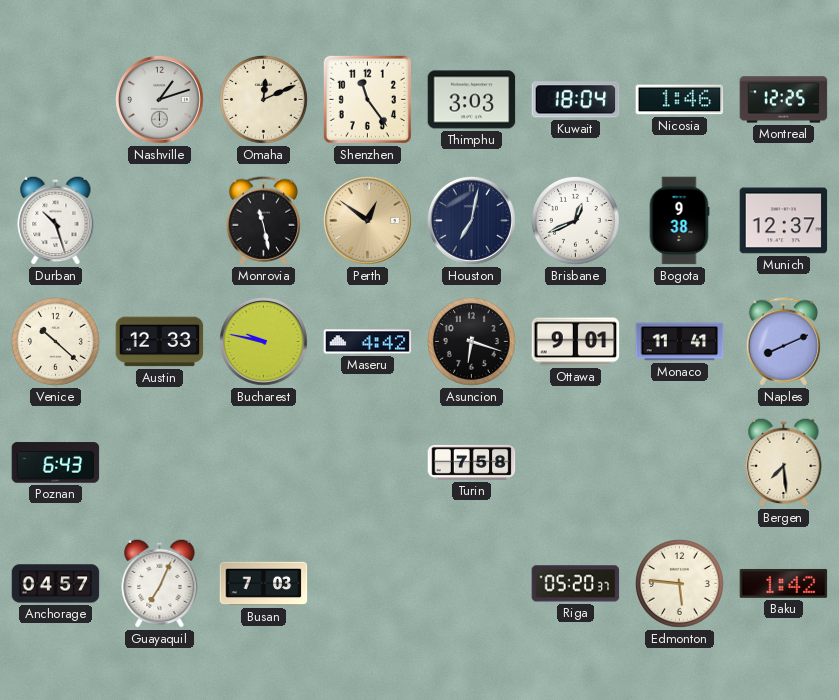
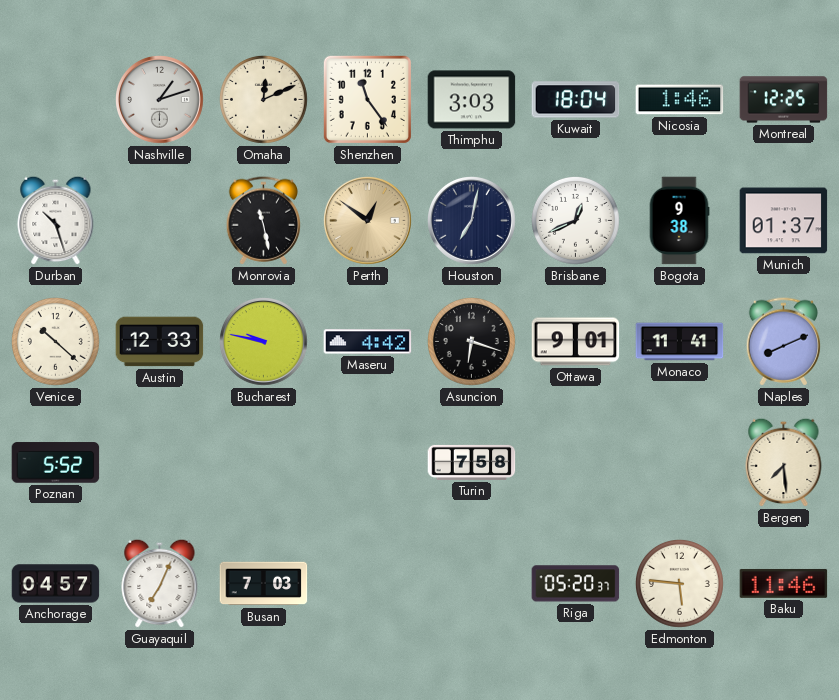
Munich: 12:37 -> 01:37 (784, 221)
Poznan: 6:43 -> 5:52 (56, 463)
Baku: 1:42 -> 11:46 (784, 583)
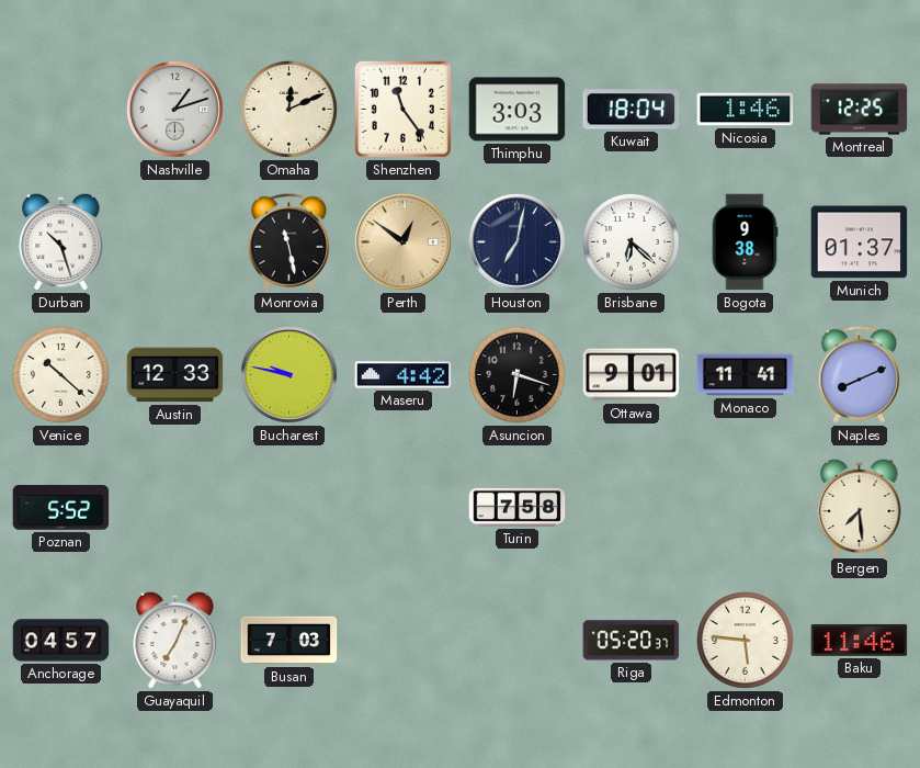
Brisbane: 12:41 -> 6:22 (631, 241)
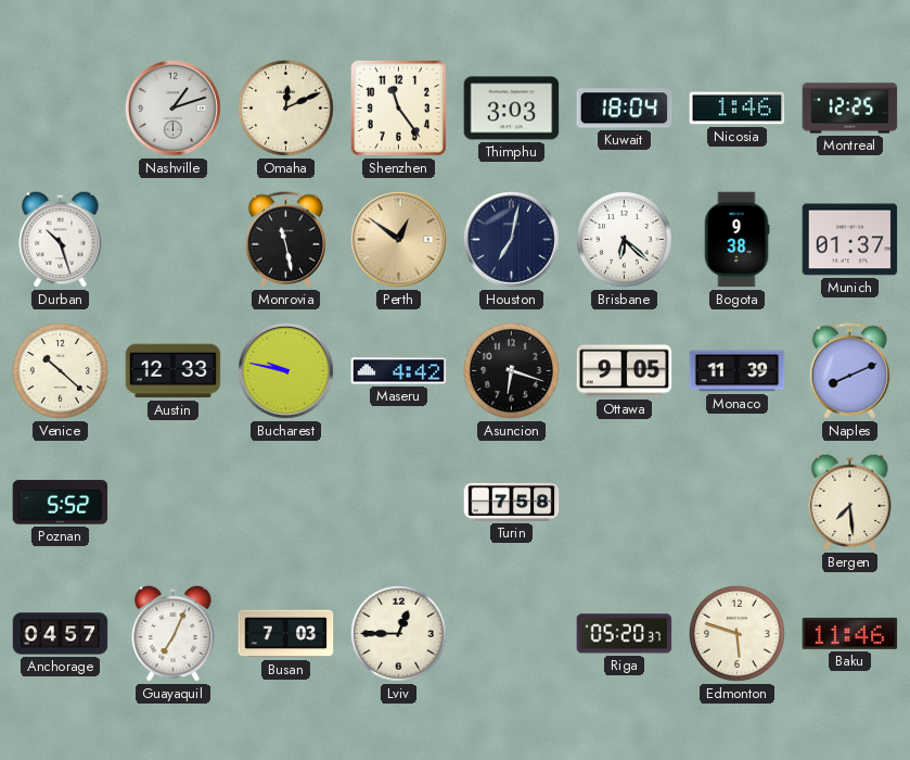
Ottawa: 9:01 -> 9:05 (625, 371)
Monaco: 11:41 -> 11:39 (738, 371)
Lviv: none -> 12:45 (398, 633)
Edmonton: 5:46 -> 5:48 (736, 633)
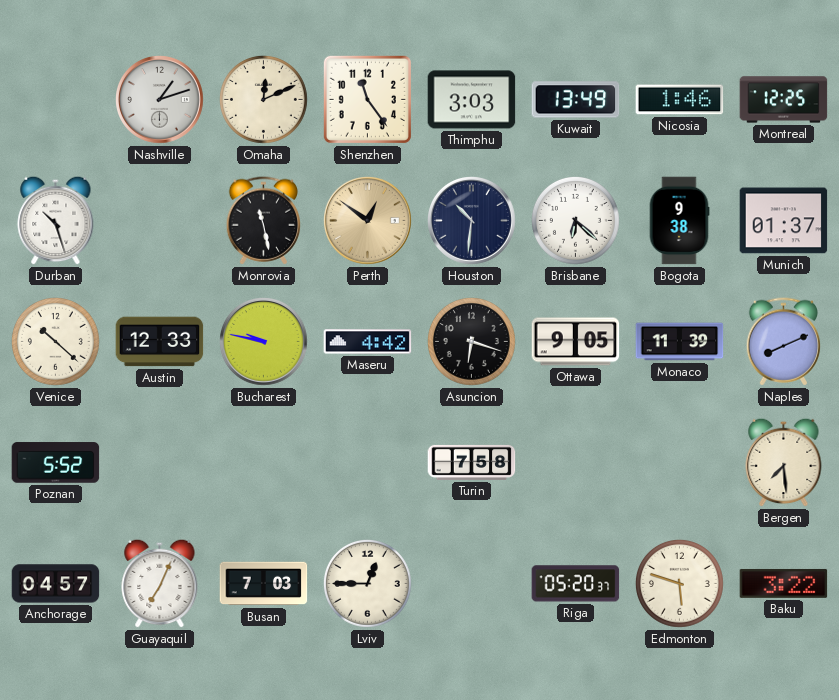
Kuwait: 18:04 -> 13:49 (576, 100)
Houston: 7:02 -> 10:31 (472, 221)
Baku: 11:46 -> 3:22 (784, 583)
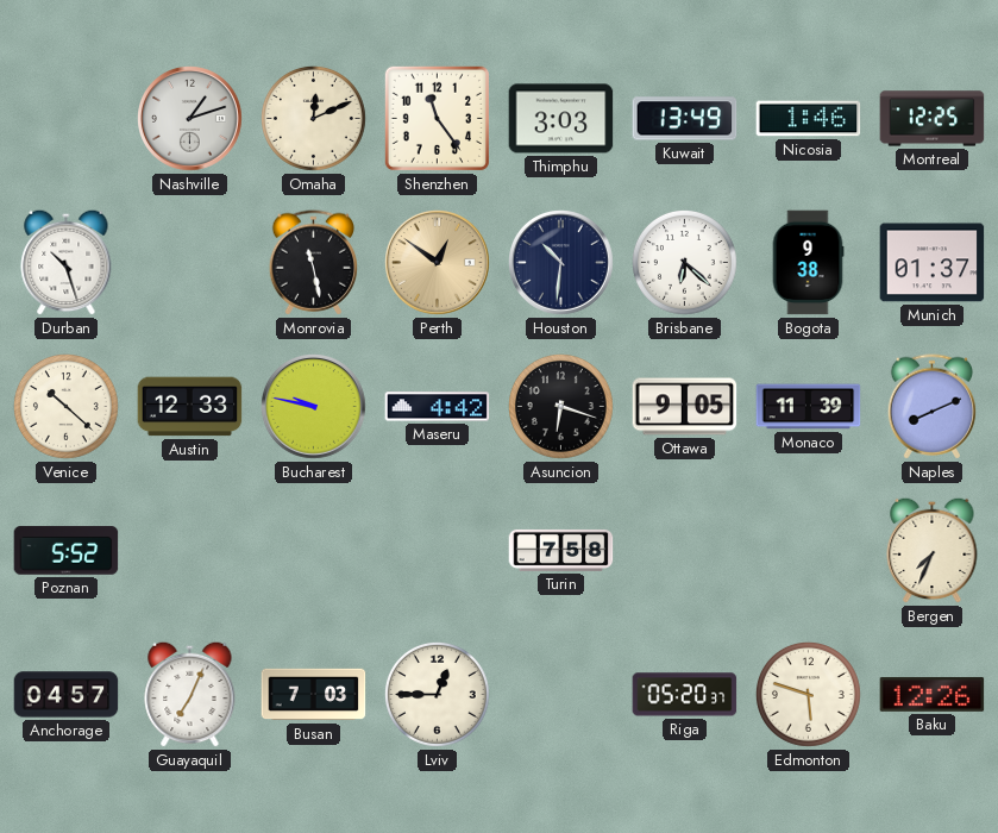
Bergen: 7:29 -> 7:34 (933, 550)
Baku: 3:22 -> 12:26 (933, 694)
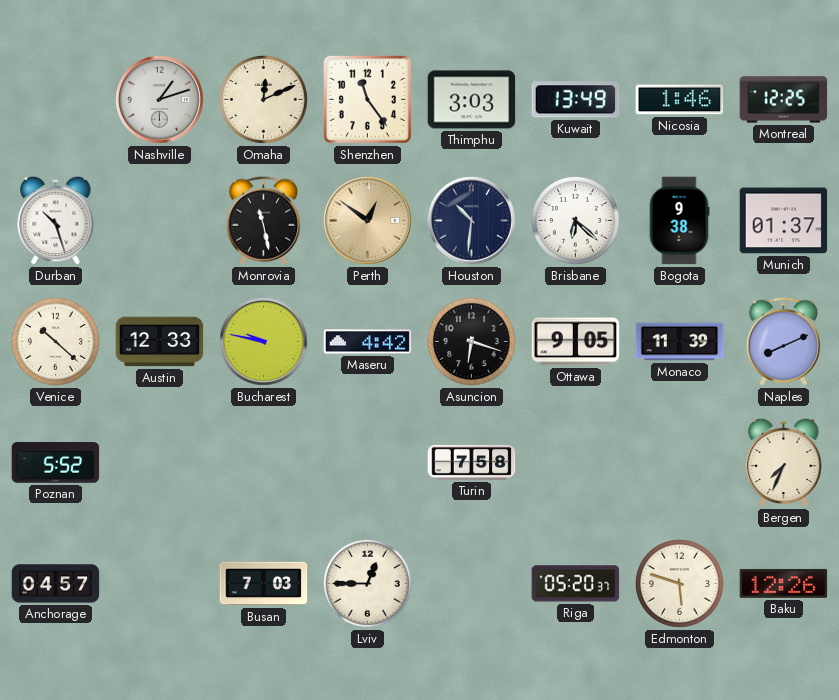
Guayaquil: 7:04 -> none (190, 694)
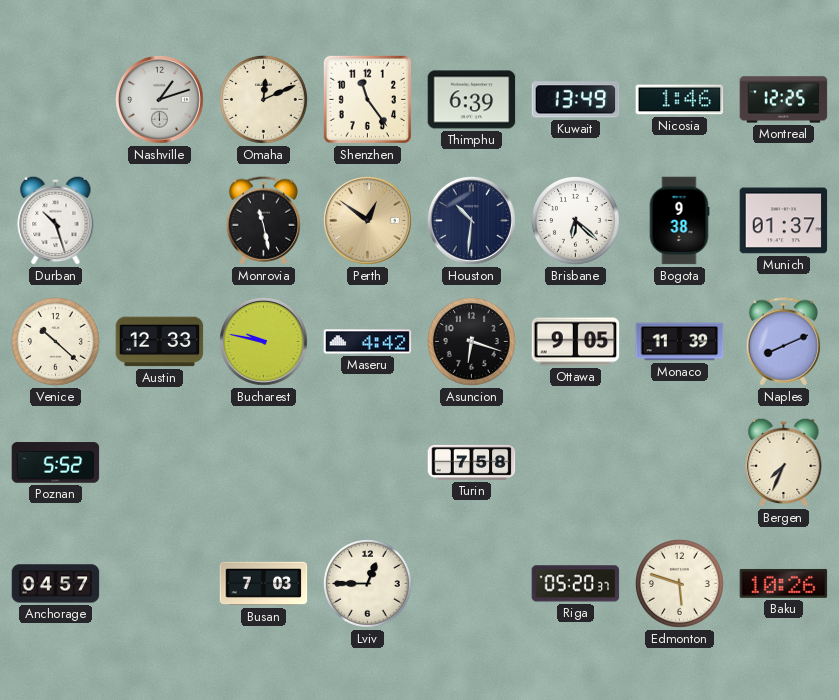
Thimphu: 3:03 -> 6:39 (472, 100)
Baku: 12:26 -> 10:26 (784, 583)
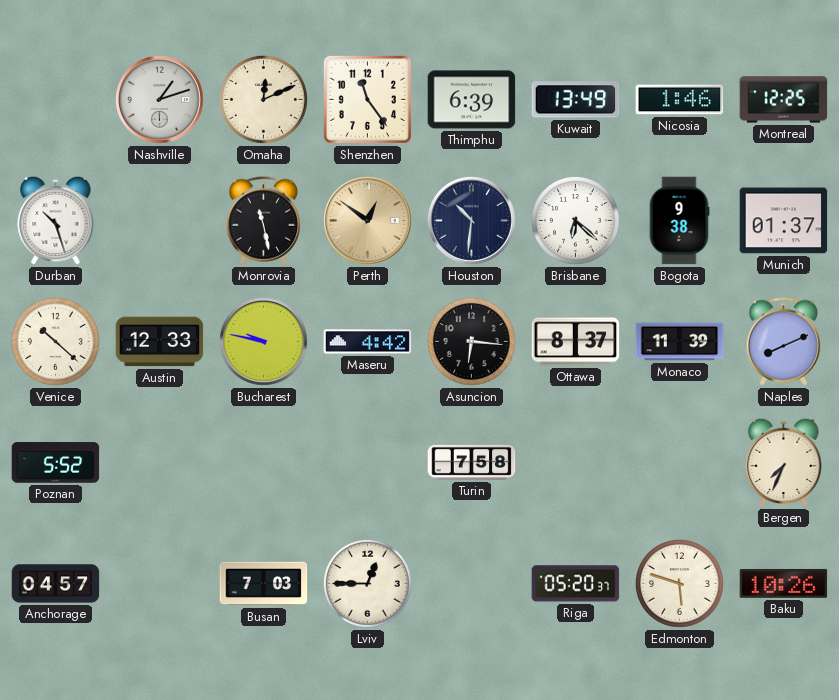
Asuncion: 6:18 -> 6:16 (471, 341)
Ottawa: 9:05 -> 8:37 (576, 342)
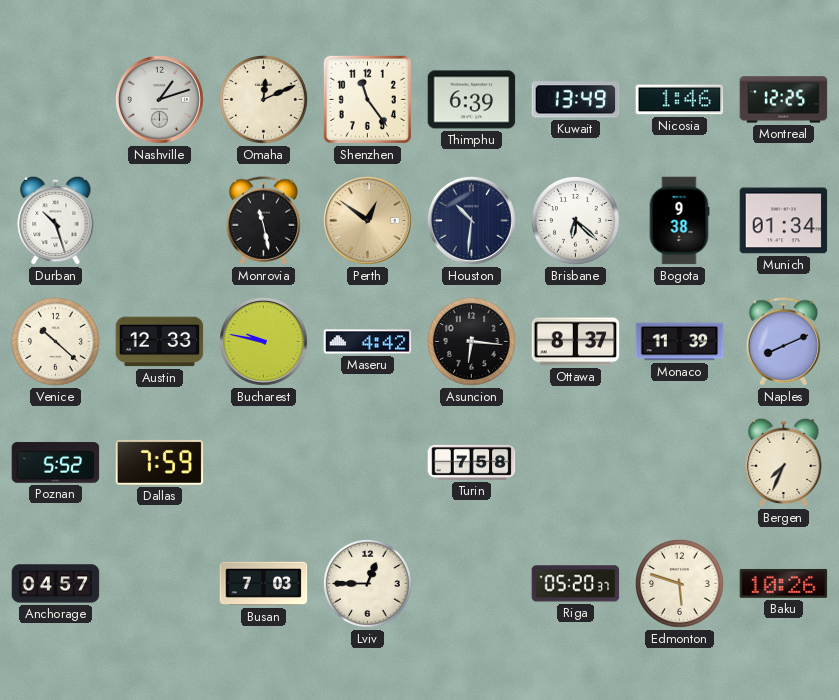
Munich: 01:37 -> 01:34 (784, 221)
Dallas: none -> 7:59 (160, 462)
